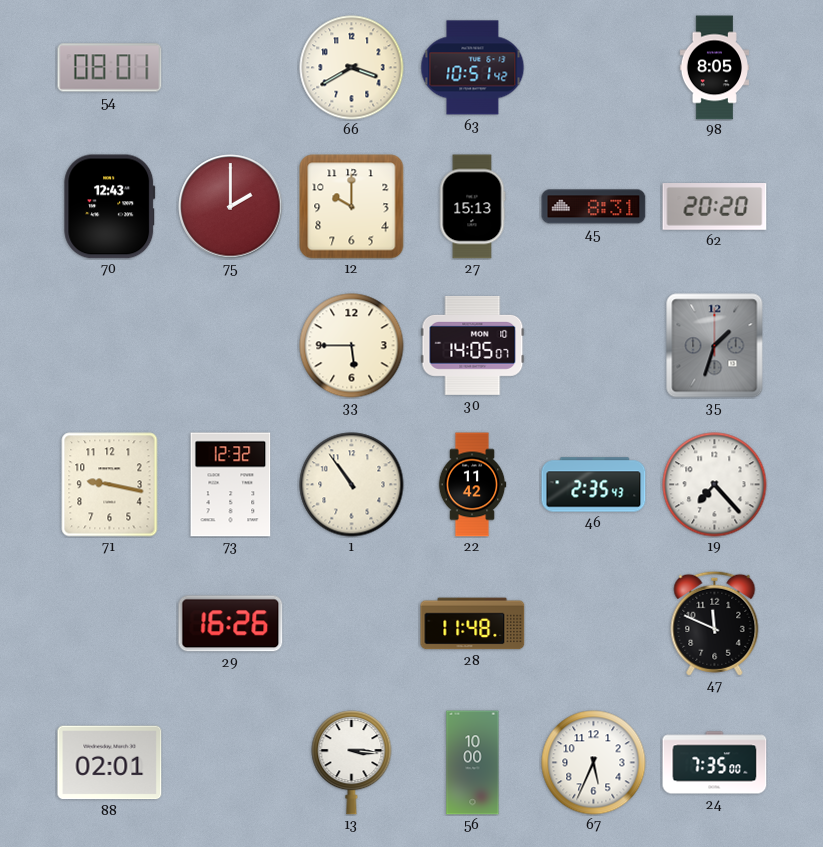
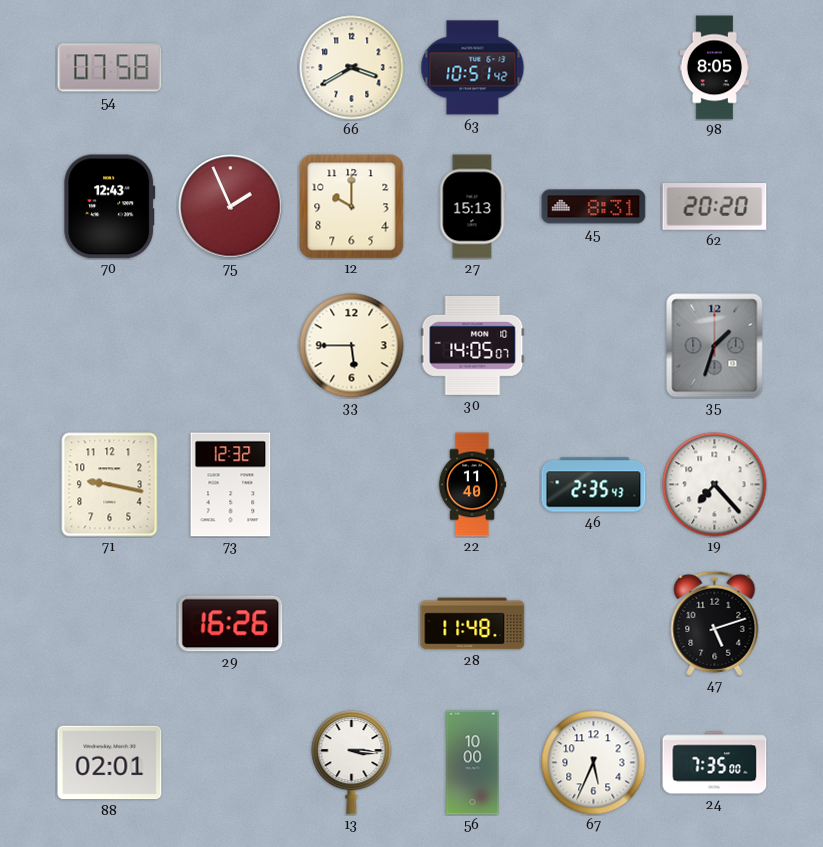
54: 08:01 -> 07:58 (110, 68)
75: 2:00 -> 1:56 (231, 207)
1: 10:54 -> none (352, 485)
22: 11:42 -> 11:40 (472, 485)
47: 11:49 -> 5:12 (715, 623)
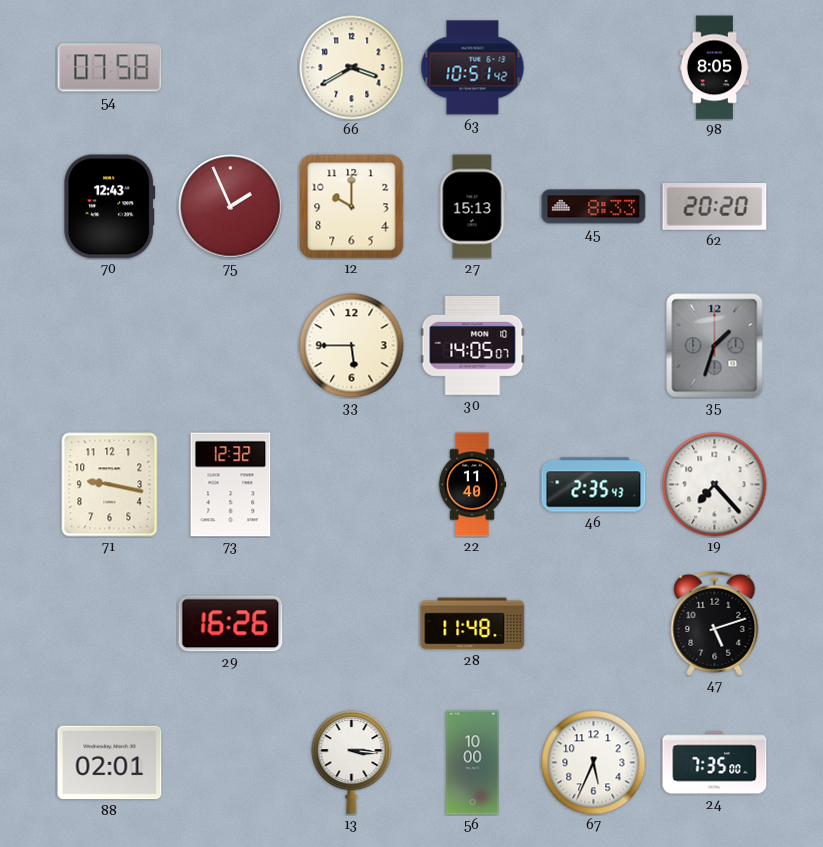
45: 8:31 -> 8:33 (594, 207)
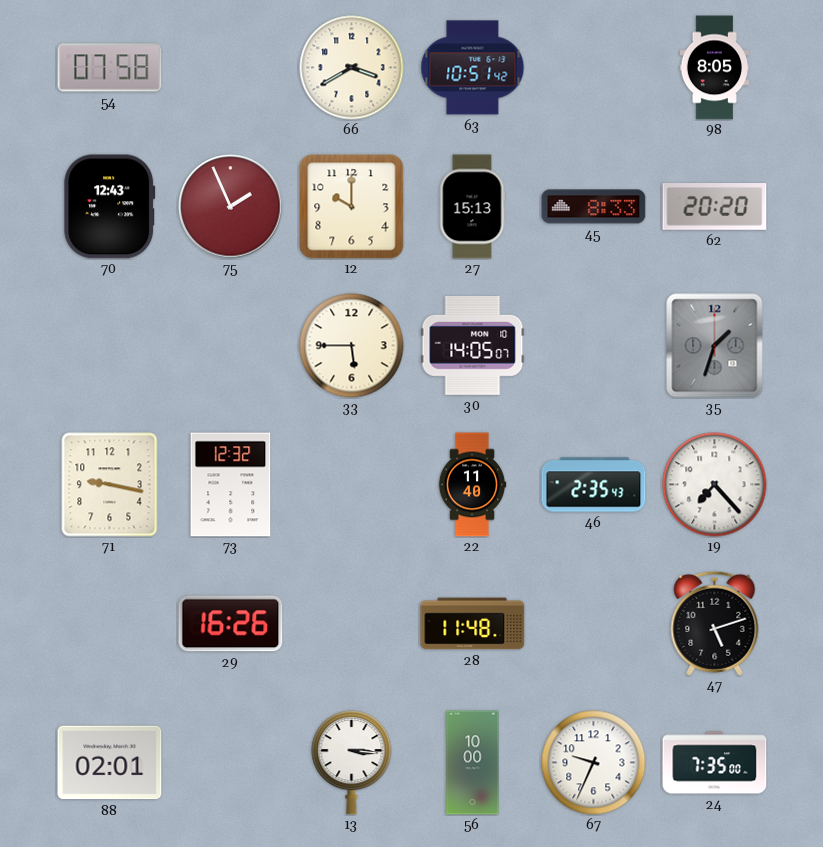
67: 5:34 -> 9:34 (594, 763)
